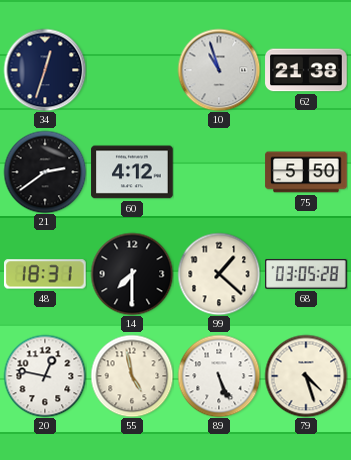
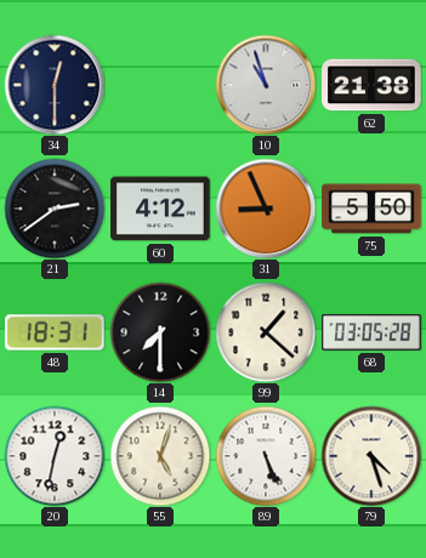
34: 12:33 -> 12:30 (55, 85)
31: none -> 8:56 (266, 209)
20: 12:47 -> 12:32 (55, 456)
55: 4:58 -> 5:03 (160, 456)
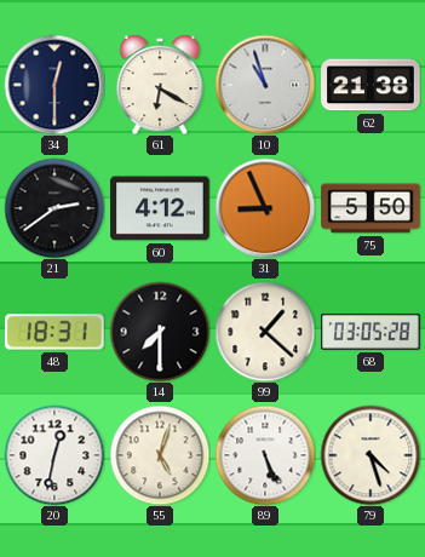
61: none -> 6:20 (160, 85)
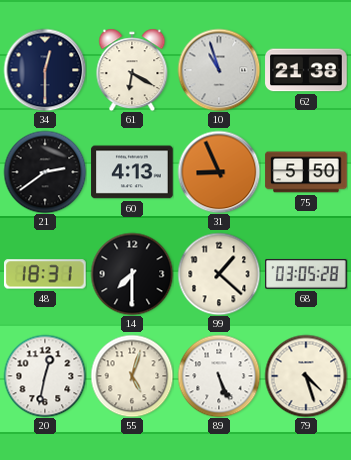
60: 4:12 -> 4:13 (132, 172)
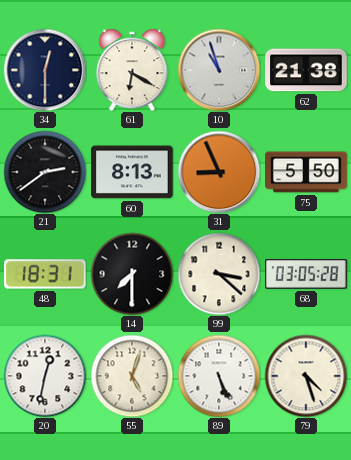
60: 4:13 -> 8:13 (132, 172)
99: 1:22 -> 3:22 (219, 274)
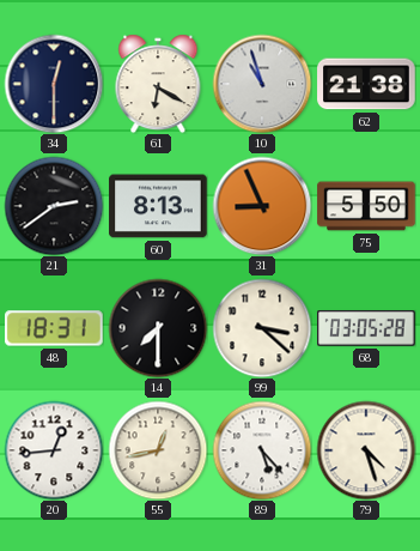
20: 12:32 -> 12:44 (54, 450)
55: 5:03 -> 12:43 (158, 450)
89: 5:26 -> 5:23 (262, 450)
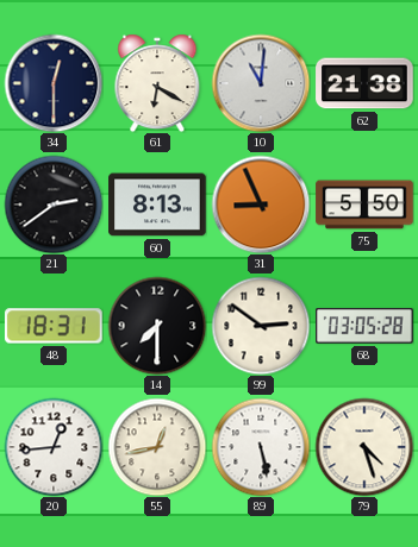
10: 10:57 -> 11:01 (261, 83)
99: 3:22 -> 2:51 (261, 326)
89: 5:23 -> 5:28 (261, 447)
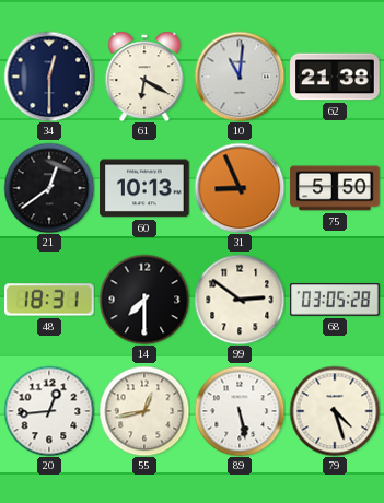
21: 2:39 -> 12:39 (49, 188)
60: 8:13 -> 10:13 (144, 188)
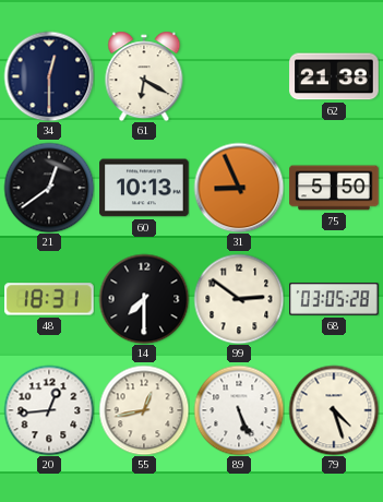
10: 11:01 -> none (240, 77)
89: 5:28 -> 5:26 (239, 410)
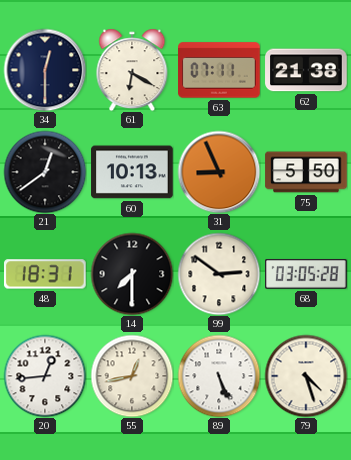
63: none -> 07:11 (219, 70)
